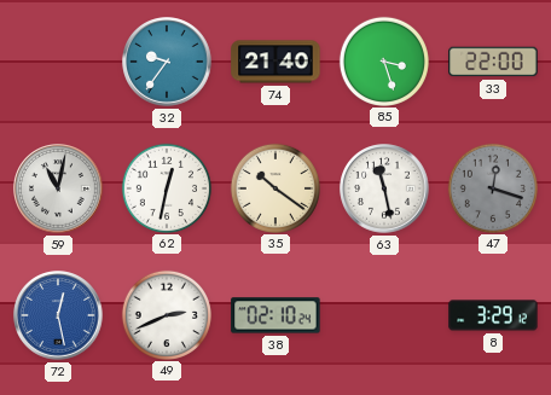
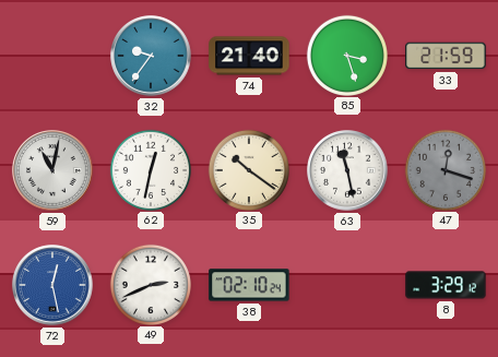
33: 22:00 -> 21:59 (446, 56)
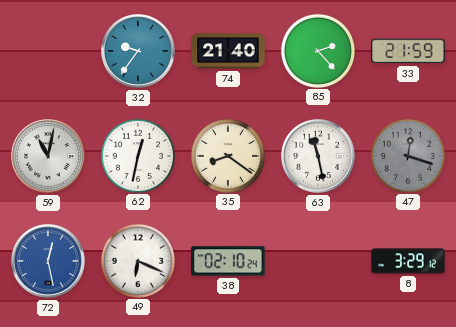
85: 3:27 -> 2:23 (317, 50)
35: 10:21 -> 8:21 (227, 155)
49: 2:41 -> 6:19 (137, 260)
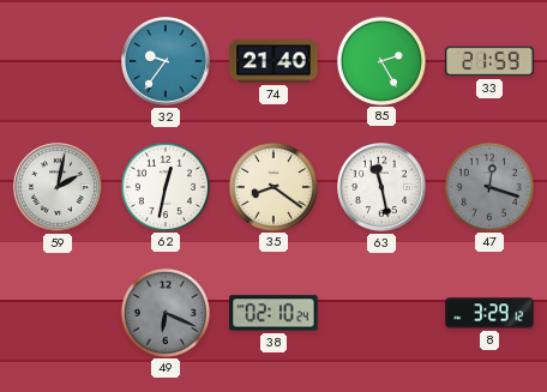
85: 2:23 -> 2:25 (380, 60)
59: 11:02 -> 2:02 (58, 187)
72: 12:28 -> none (48, 261)
49 dial: white -> grey (164, 312)
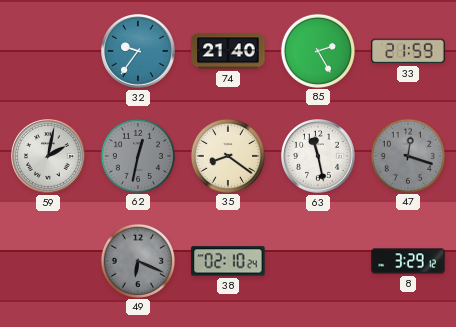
62 dial: white -> grey (137, 155)
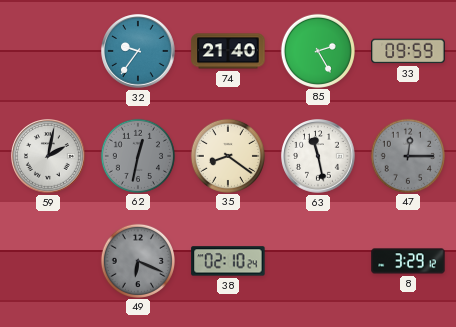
33: 21:59 -> 09:59 (408, 51)
47: 12:18 -> 12:15 (407, 155)
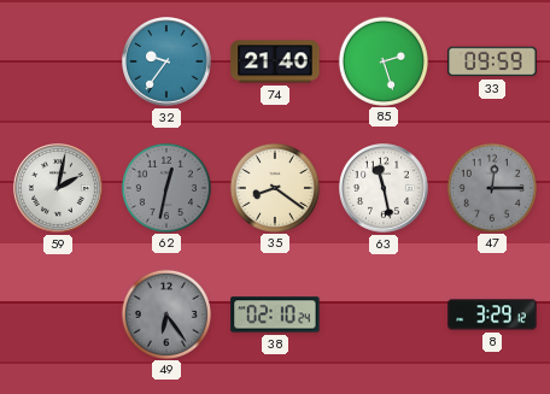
85: 2:25 -> 2:27 (382, 60)
49: 6:19 -> 6:24 (165, 313)
